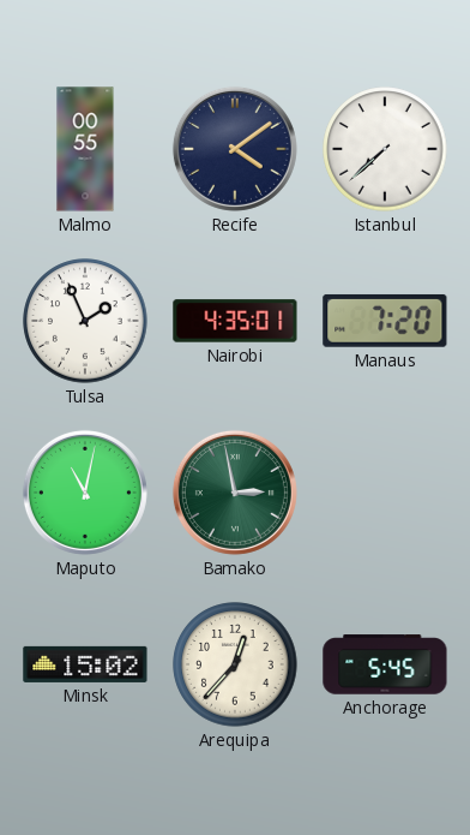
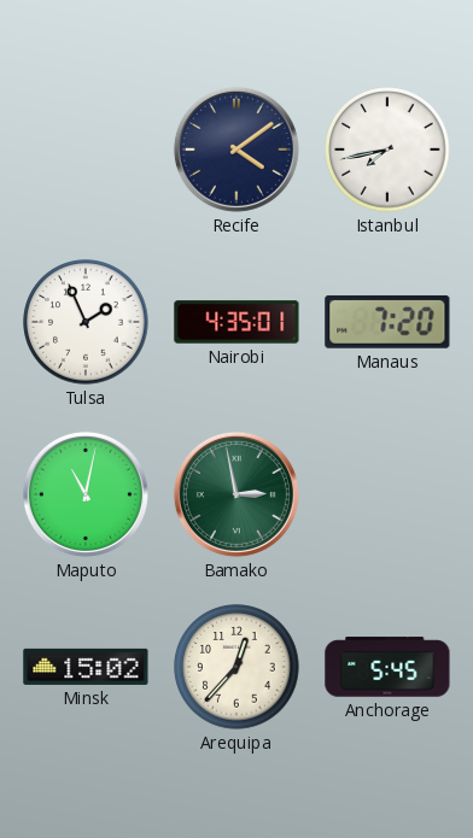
Malmo: 00:55 -> none (85, 149)
Istanbul: 7:38 -> 7:43 (387, 150)
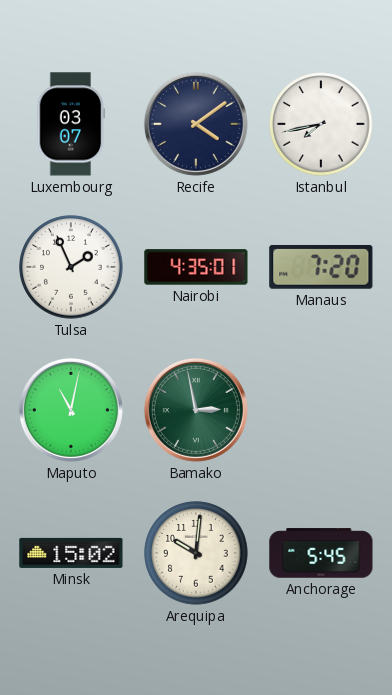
Luxembourg: none -> 03:07 (71, 124)
Arequipa: 12:37 -> 10:01 (196, 553)
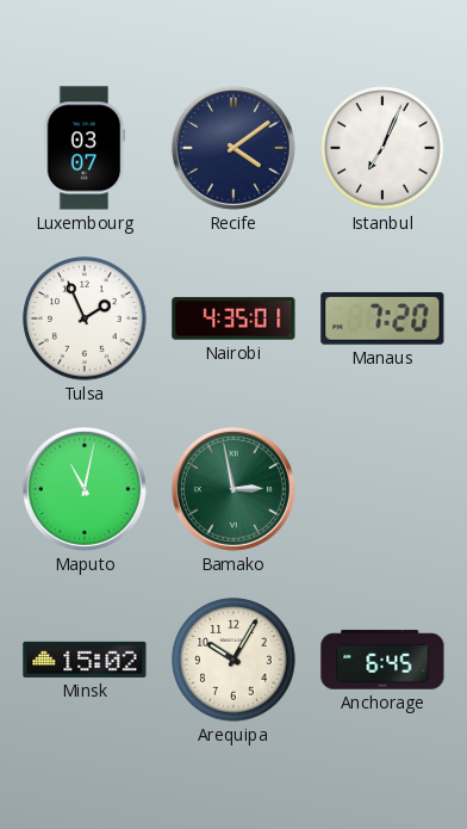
Istanbul: 7:43 -> 7:04 (382, 148)
Arequipa: 10:01 -> 10:05 (233, 660)
Anchorage: 5:45 -> 6:45 (382, 660)
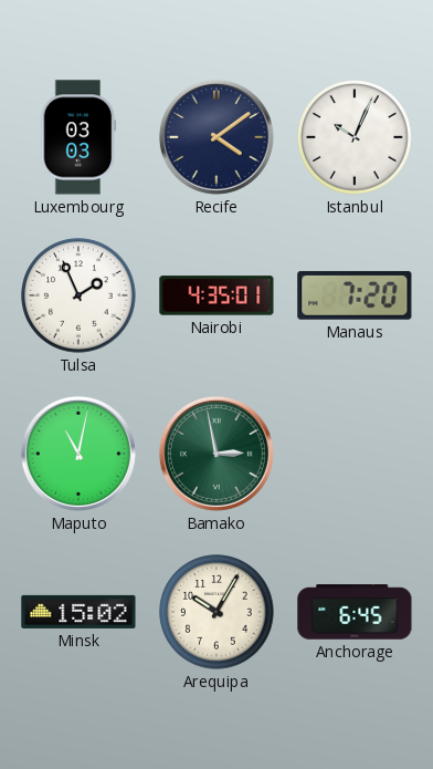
Luxembourg: 03:07 -> 03:03 (78, 137)
Istanbul: 7:04 -> 10:04 (355, 137)
